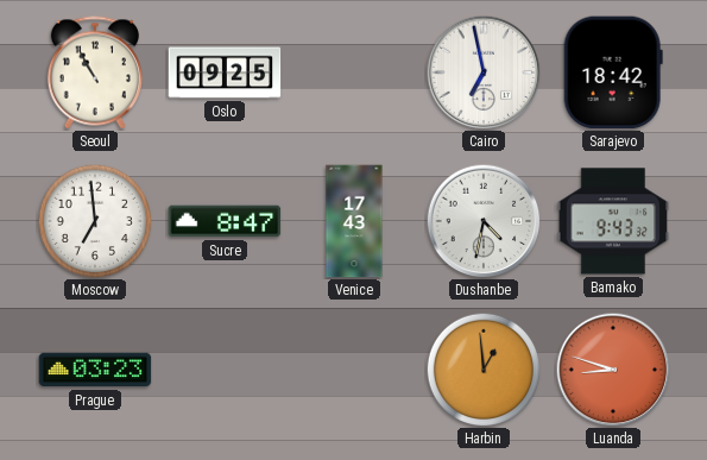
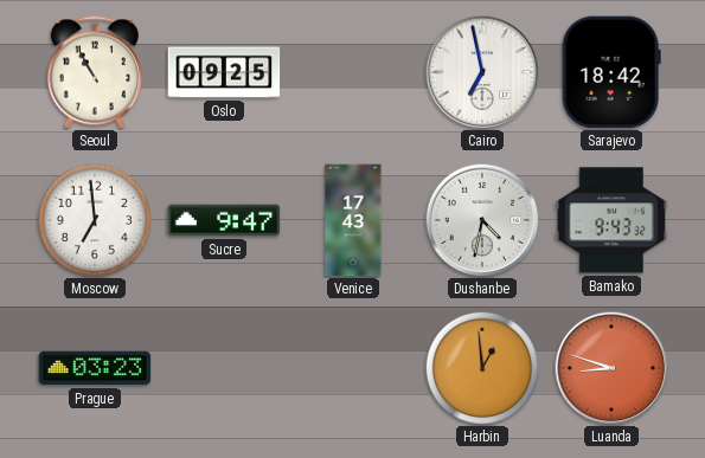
Sucre: 8:47 -> 9:47 (224, 220)
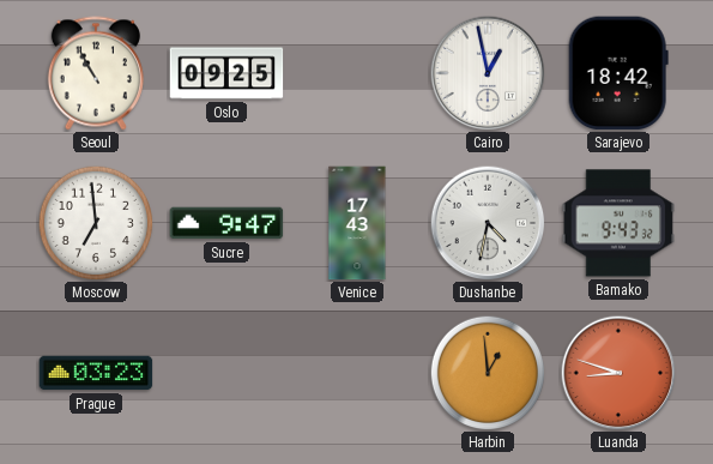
Cairo: 6:58 -> 12:58 (488, 73)
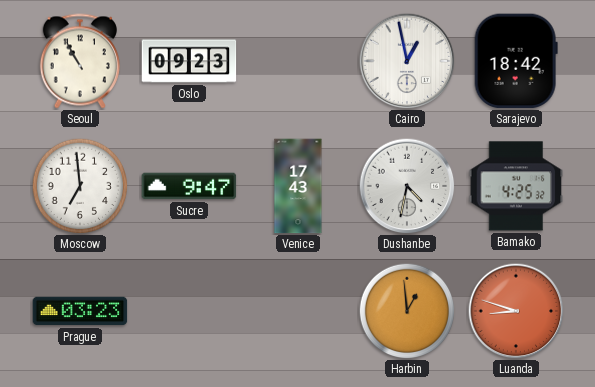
Oslo: 09:25 -> 09:23 (189, 61)
Bamako: 9:43 -> 4:25 (516, 186)
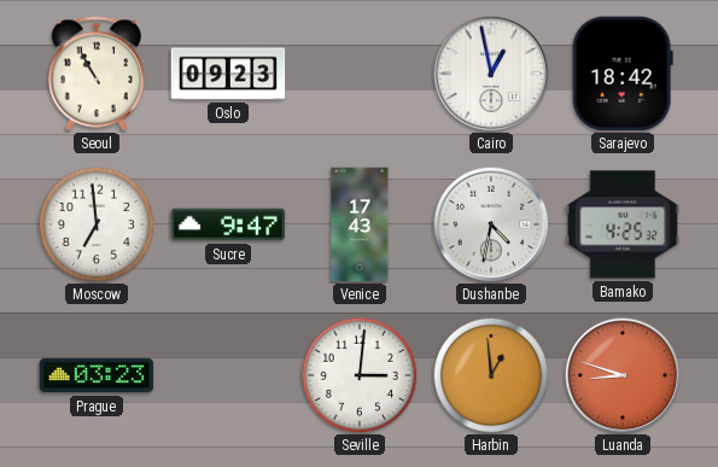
Seville: none -> 3:01 (360, 375)
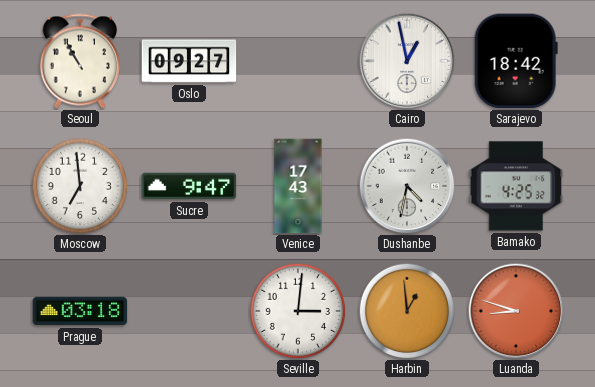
Oslo: 09:23 -> 09:27 (189, 61)
Prague: 03:23 -> 03:18 (80, 311)
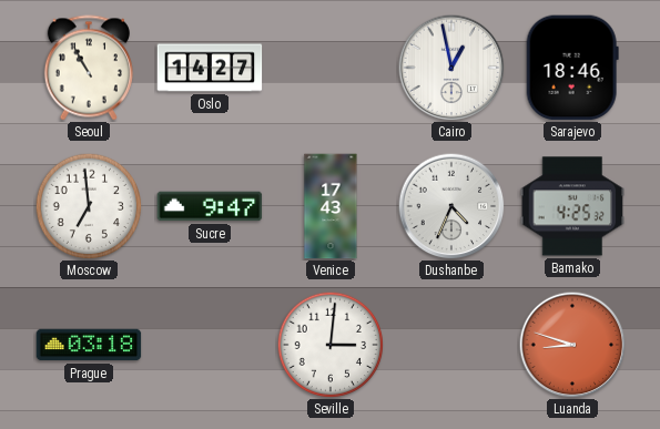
Oslo: 09:27 -> 14:27 (210, 68)
Sarajevo: 18:42 -> 18:46 (572, 68)
Dushanbe: 4:32 -> 4:34 (451, 206)
Harbin: 12:59 -> none (407, 311)
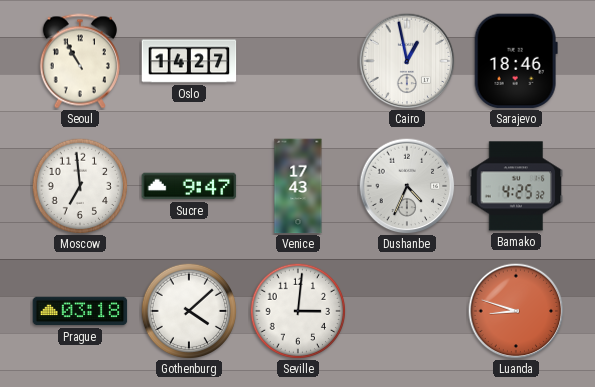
Gothenburg: none -> 4:08 (189, 311)
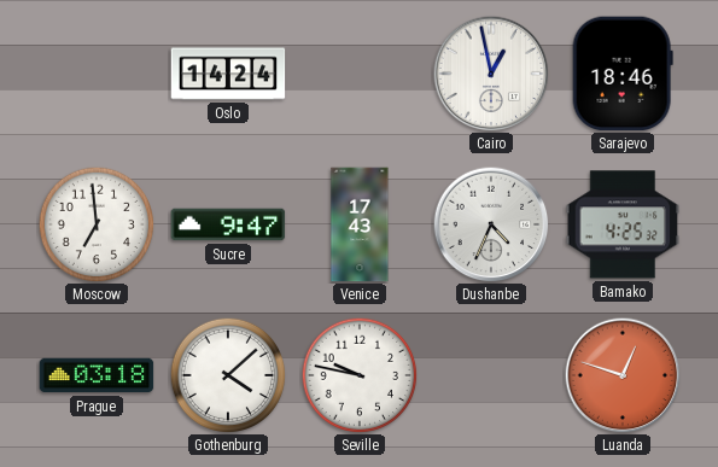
Seoul: 10:55 -> none (80, 61)
Oslo: 14:27 -> 14:24 (228, 74)
Seville: 3:01 -> 9:47 (360, 375)
Luanda: 8:48 -> 12:48 (623, 375)
